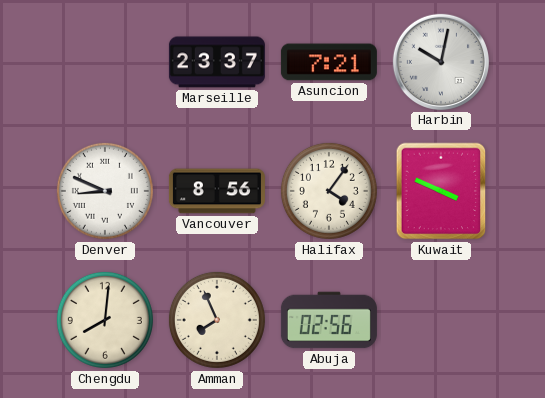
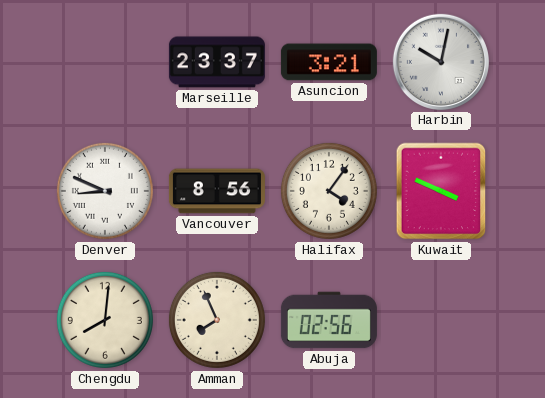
Asuncion: 7:21 -> 3:21 (329, 62)
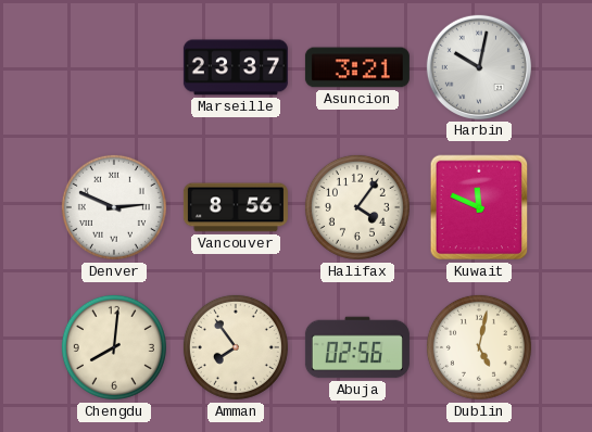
Denver: 8:49 -> 2:49 (114, 207)
Kuwait: 3:49 -> 11:49 (479, 207)
Amman: 7:56 -> 7:54 (236, 347)
Dublin: none -> 5:02 (479, 347)
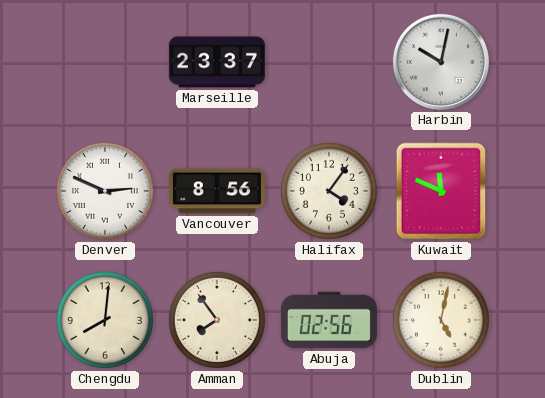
Asuncion: 3:21 -> none (357, 67)
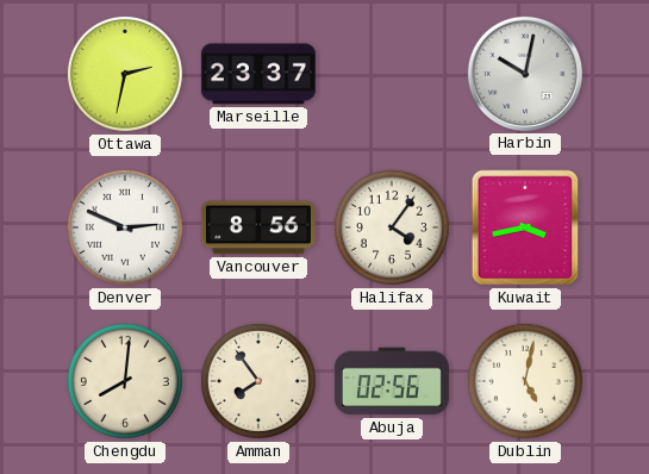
Ottawa: none -> 2:32 (125, 74)
Kuwait: 11:49 -> 3:43 (525, 227)
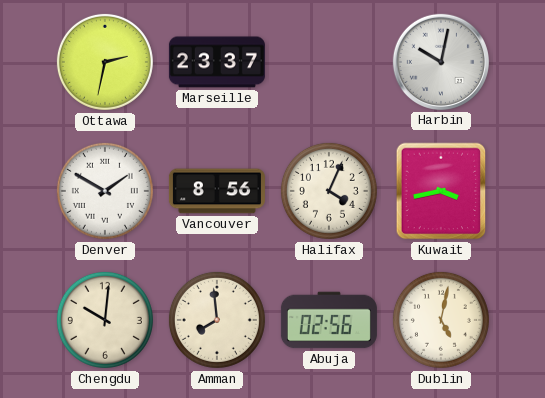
Denver: 2:49 -> 1:50 (105, 191)
Halifax: 4:06 -> 4:04 (329, 191)
Chengdu: 8:01 -> 10:01 (105, 320)
Amman: 7:54 -> 7:59 (217, 320)
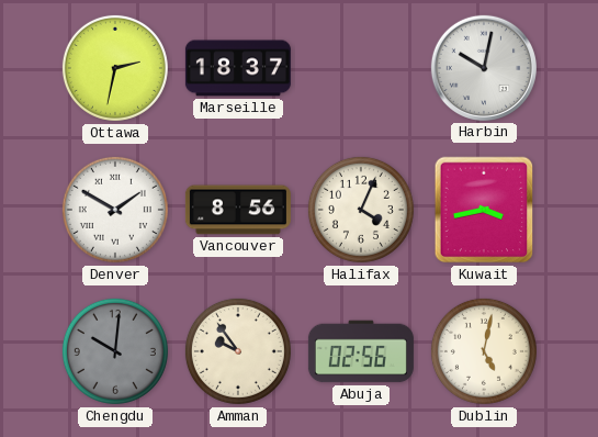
Marseille: 23:37 -> 18:37 (238, 68)
Chengdu dial: cream -> grey (115, 351)
Amman: 7:59 -> 9:54 (238, 351)
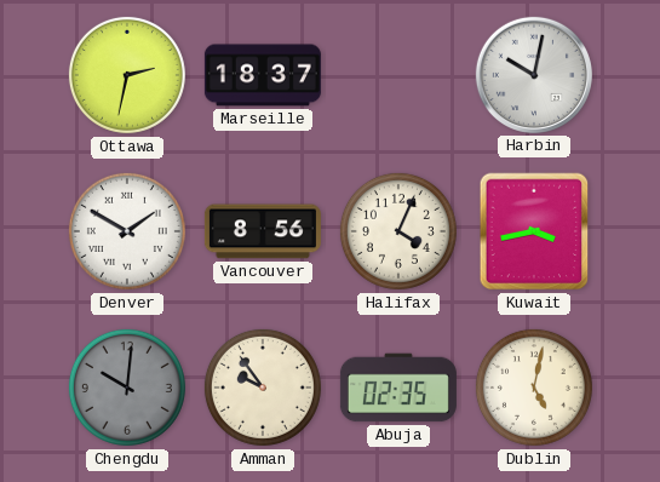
Abuja: 02:56 -> 02:35 (398, 388)
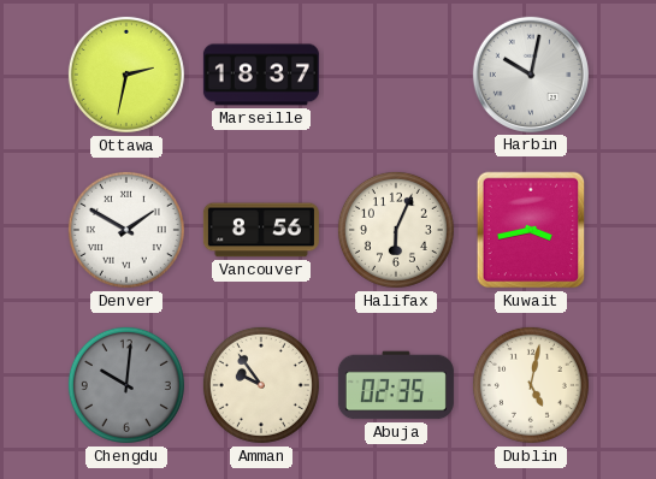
Halifax: 4:04 -> 6:04 (396, 230)
